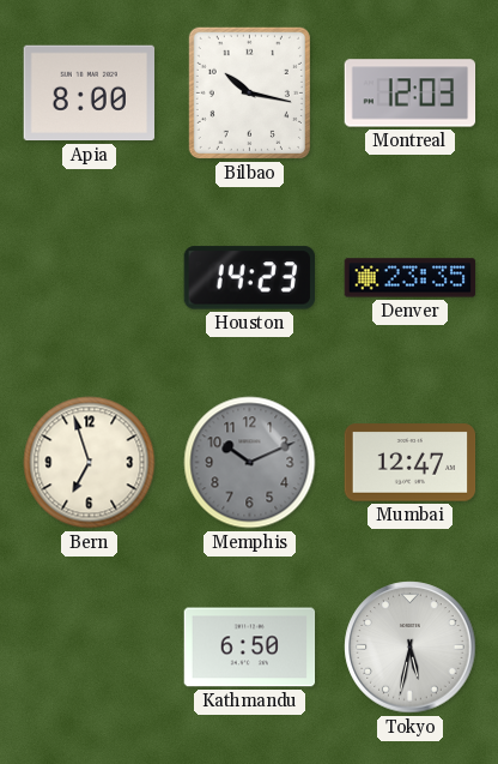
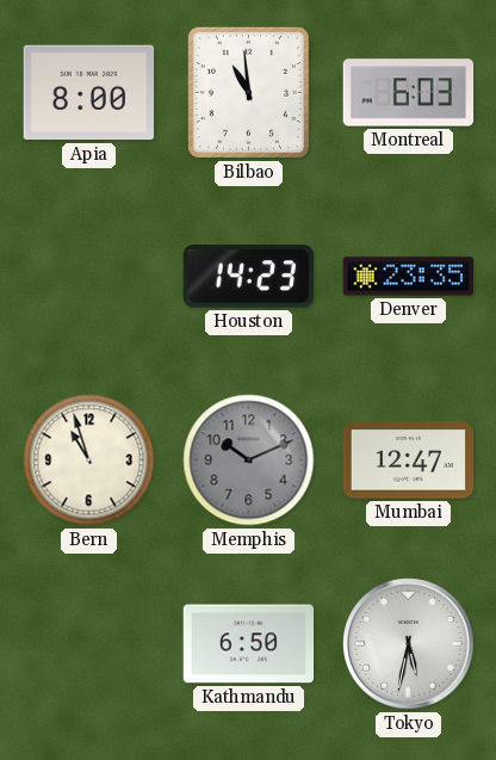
Bilbao: 10:17 -> 10:59 (248, 92)
Montreal: 12:03 -> 6:03 (409, 93)
Bern: 6:57 -> 10:57 (89, 461)
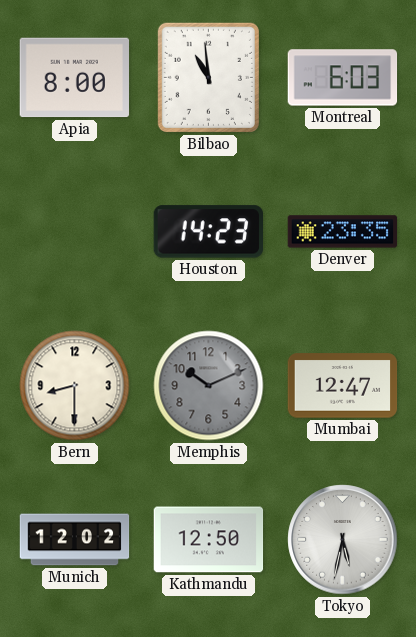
Bern: 10:57 -> 8:30 (75, 386)
Munich: none -> 12:02 (75, 540)
Kathmandu: 6:50 -> 12:50 (209, 540)
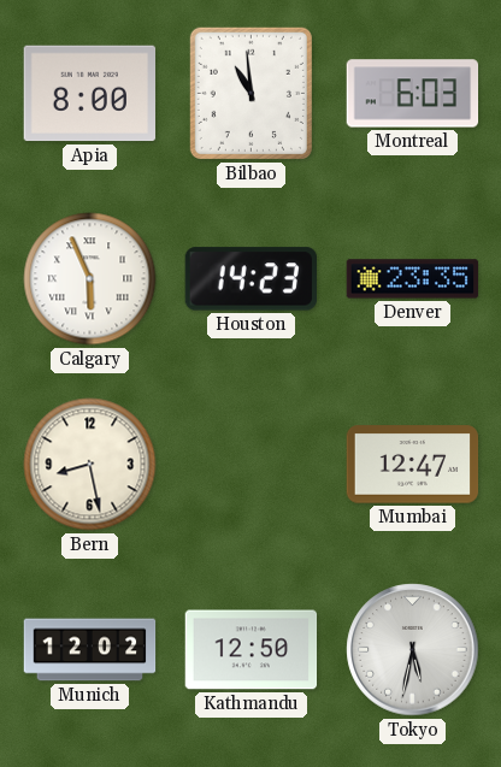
Calgary: none -> 5:56 (90, 279)
Bern: 8:30 -> 8:28 (90, 465)
Memphis: 10:11 -> none (209, 386)
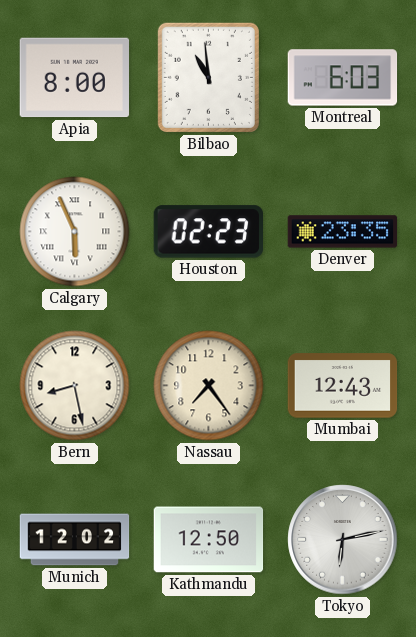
Houston: 14:23 -> 02:23 (208, 232)
Nassau: none -> 7:24 (209, 386)
Mumbai: 12:47 -> 12:43 (343, 386)
Tokyo: 5:32 -> 6:13 (343, 540)
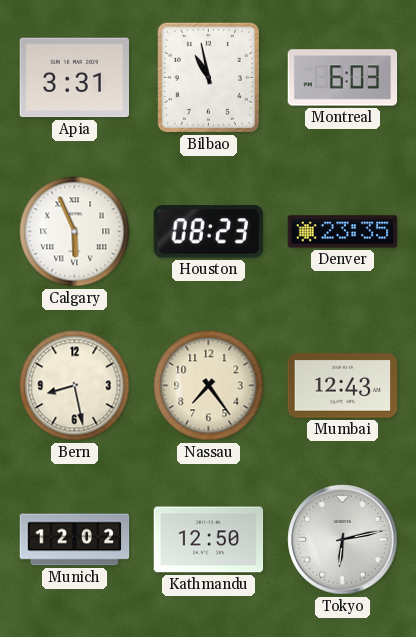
Apia: 8:00 -> 3:31 (75, 78)
Bilbao: 10:59 -> 10:58 (208, 77)
Houston: 02:23 -> 08:23 (208, 232)
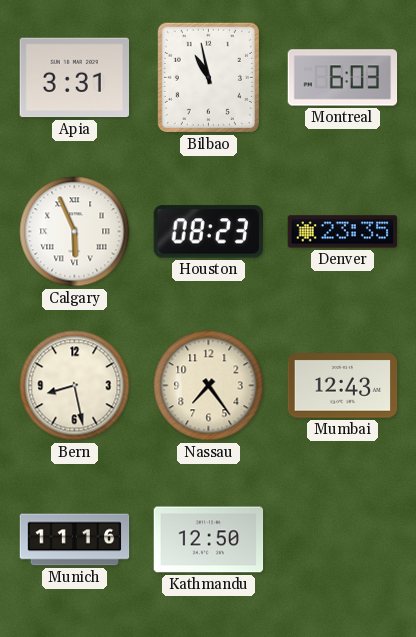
Munich: 12:02 -> 11:16 (75, 540)
Tokyo: 6:13 -> none (343, 540)
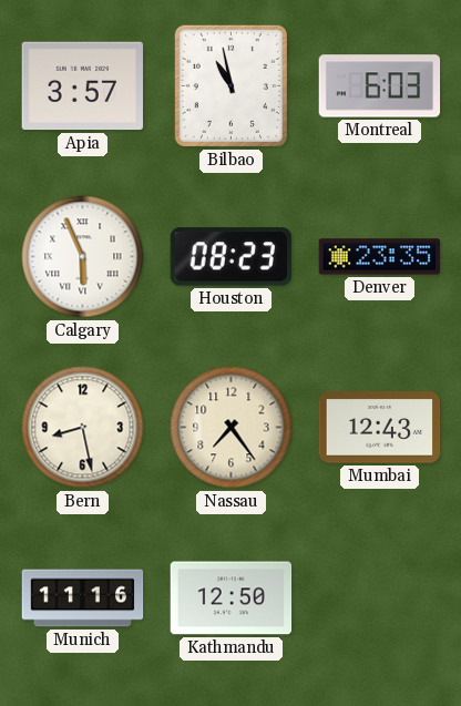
Apia: 3:31 -> 3:57 (83, 86)
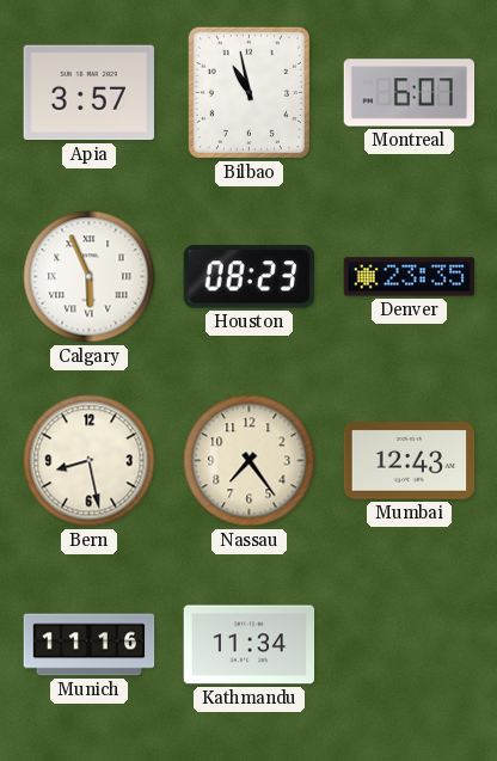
Montreal: 6:03 -> 6:07 (410, 93)
Kathmandu: 12:50 -> 11:34 (250, 645)
